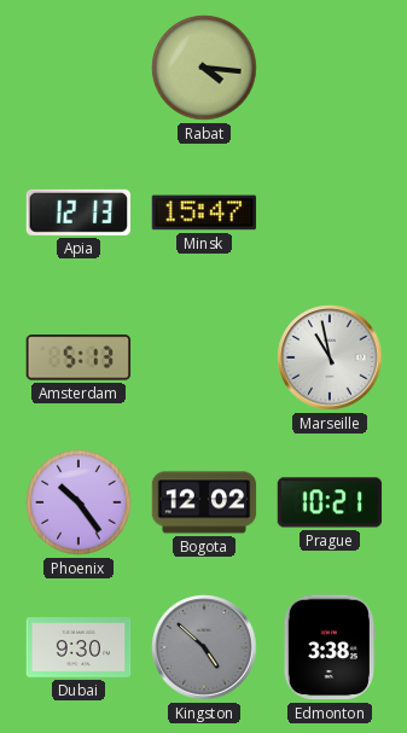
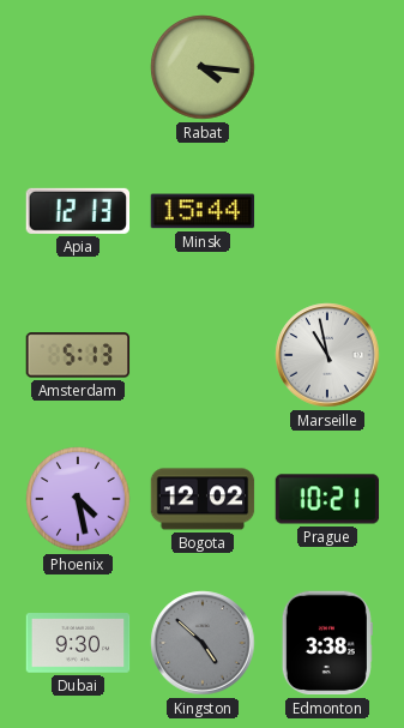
Minsk: 15:47 -> 15:44 (203, 211)
Phoenix: 10:24 -> 4:28 (78, 499)
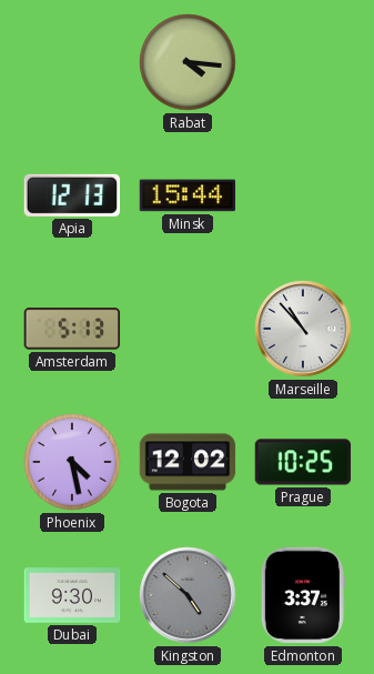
Marseille: 10:58 -> 10:53 (303, 329)
Prague: 10:21 -> 10:25 (303, 462)
Edmonton: 3:38 -> 3:37 (303, 595)
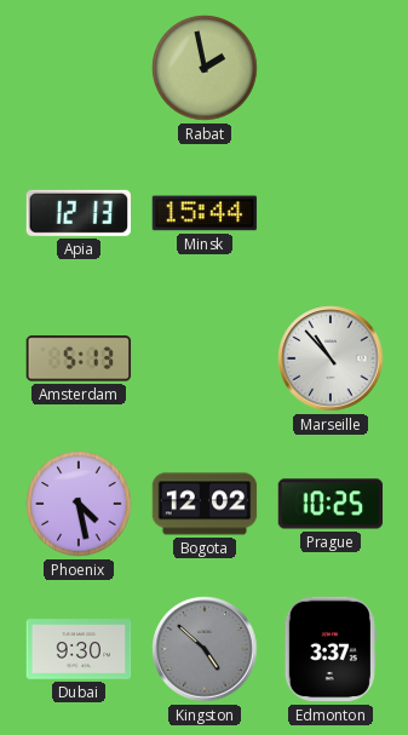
Rabat: 4:16 -> 1:58 (205, 68)
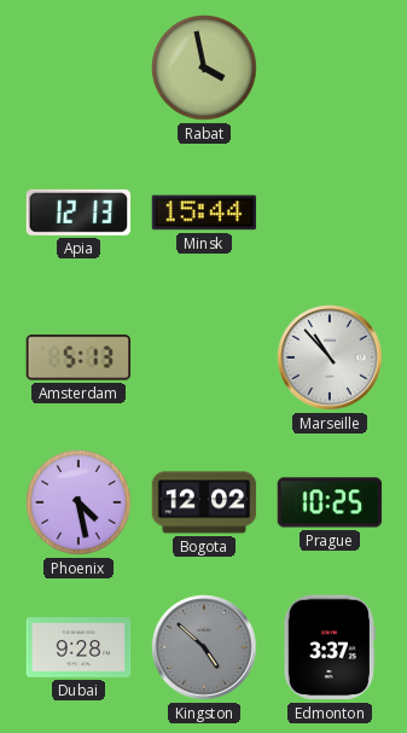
Rabat: 1:58 -> 3:58 (204, 68)
Dubai: 9:30 -> 9:28 (79, 647)
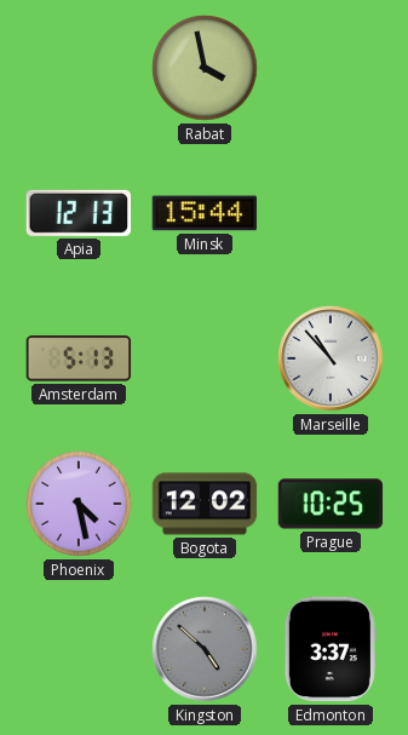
Dubai: 9:28 -> none (79, 647)
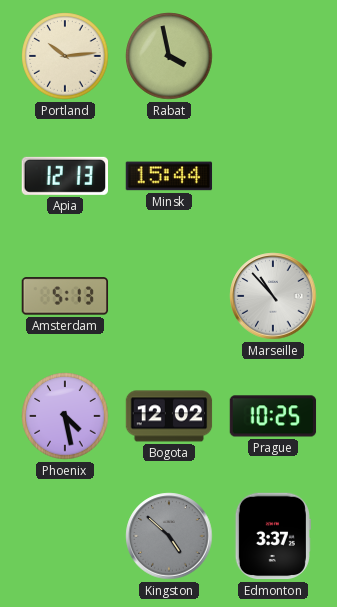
Portland: none -> 10:14 (65, 56)
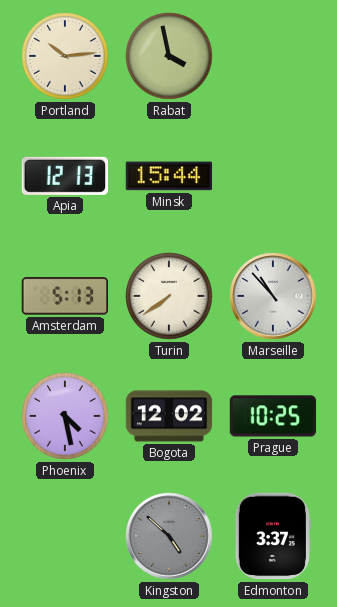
Turin: none -> 7:39 (169, 296)
